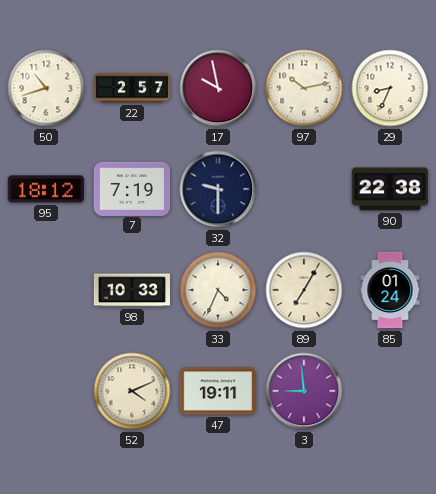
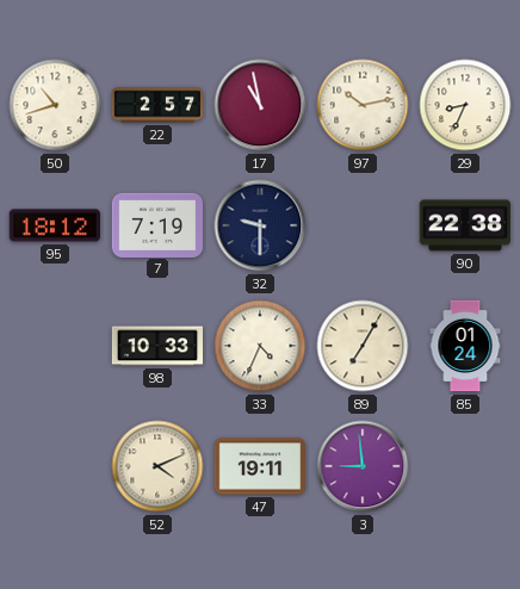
17: 9:58 -> 10:58 (260, 105)
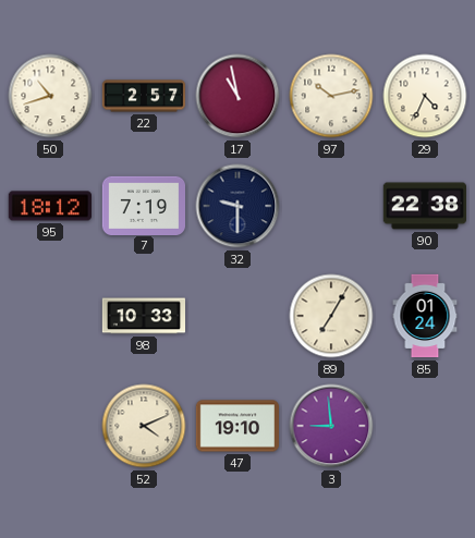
29: 8:34 -> 4:34 (425, 96)
33: 4:34 -> none (260, 346)
47: 19:11 -> 19:10 (236, 426)
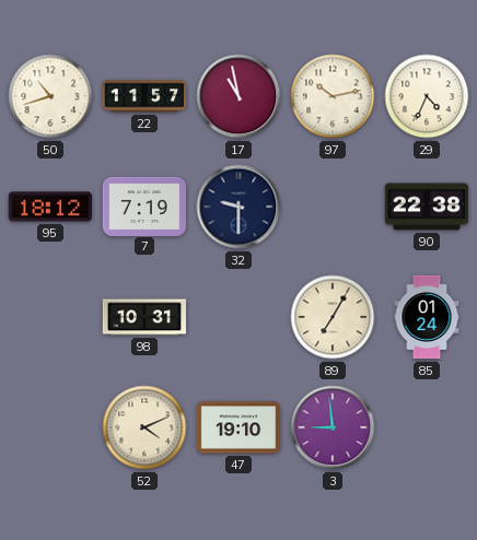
22: 2:57 -> 11:57 (144, 96)
98: 10:33 -> 10:31 (143, 317)
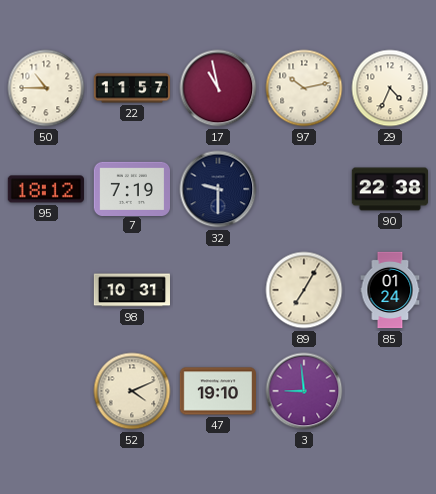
50: 10:42 -> 10:45 (46, 88)
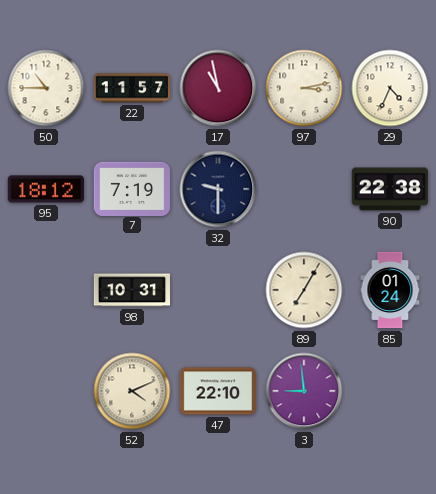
97: 10:13 -> 3:13 (304, 88)
47: 19:10 -> 22:10 (217, 391)
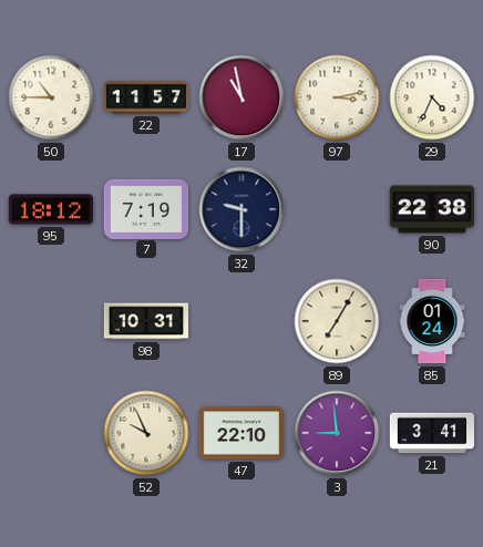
52: 4:11 -> 9:56 (146, 433)
21: none -> 3:41 (431, 433)
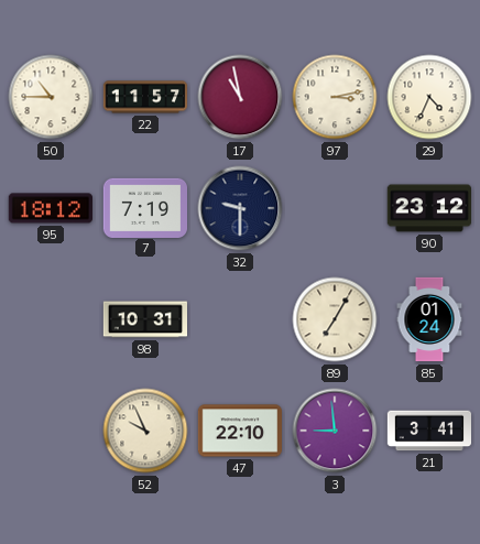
90: 22:38 -> 23:12 (428, 208)
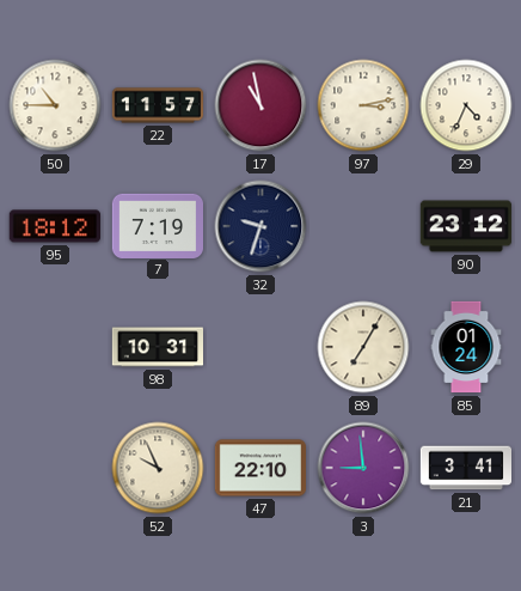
32: 9:30 -> 9:33 (260, 226)
